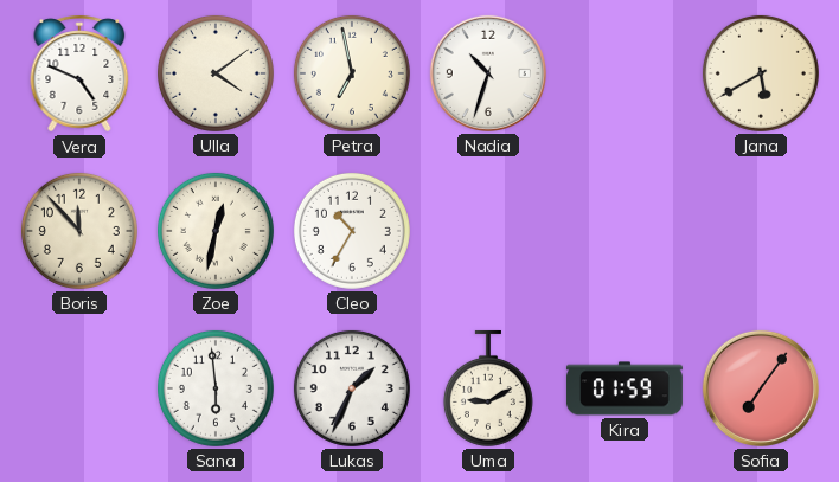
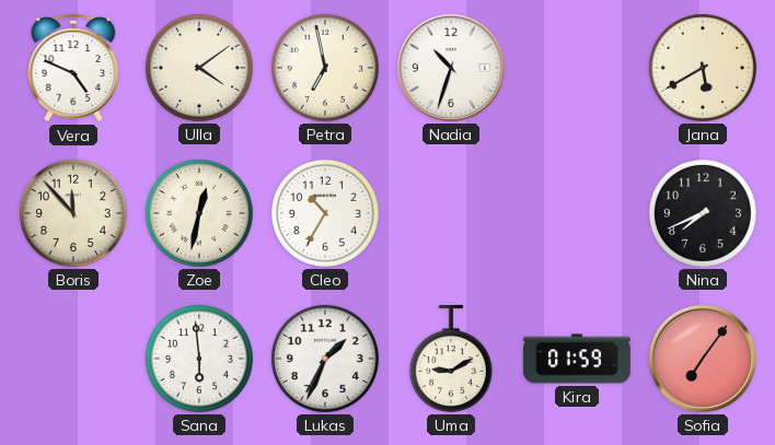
Nina: none -> 7:41 (703, 213)
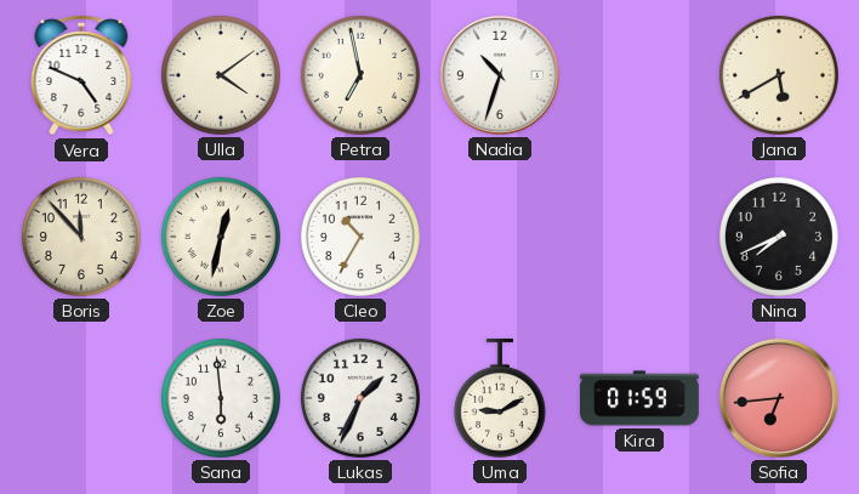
Sofia: 7:06 -> 6:44 (779, 398)
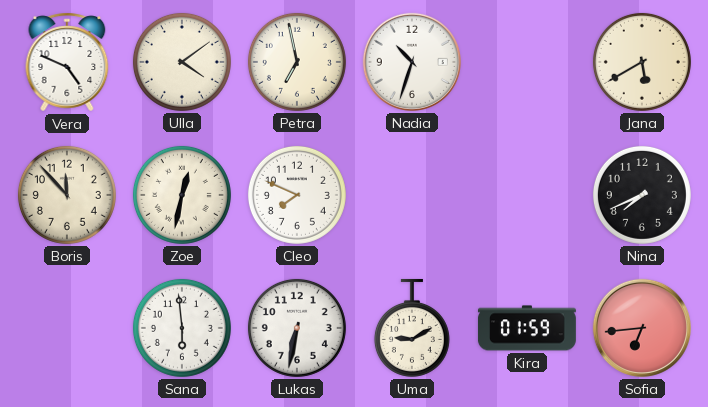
Cleo: 10:35 -> 7:49 (297, 195)
Lukas: 1:34 -> 6:32 (297, 328)
